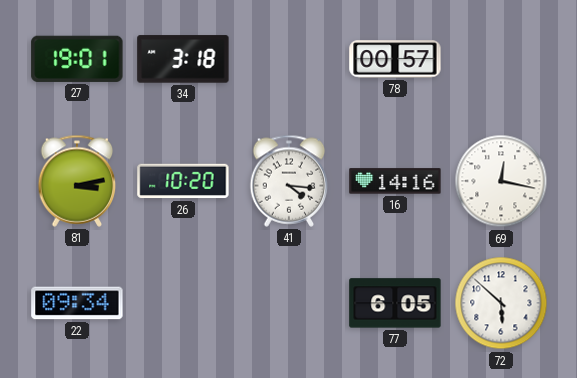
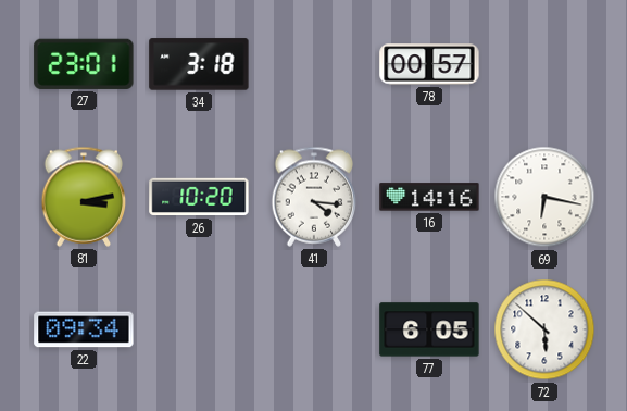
27: 19:01 -> 23:01 (84, 64)
69: 12:17 -> 6:17 (544, 197)
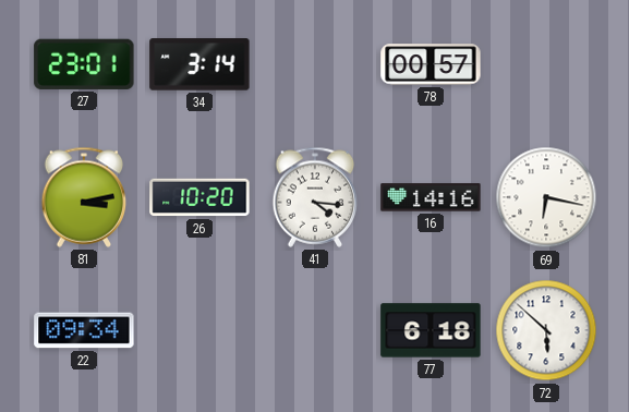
34: 3:18 -> 3:14 (199, 64)
77: 6:05 -> 6:18 (431, 330)
